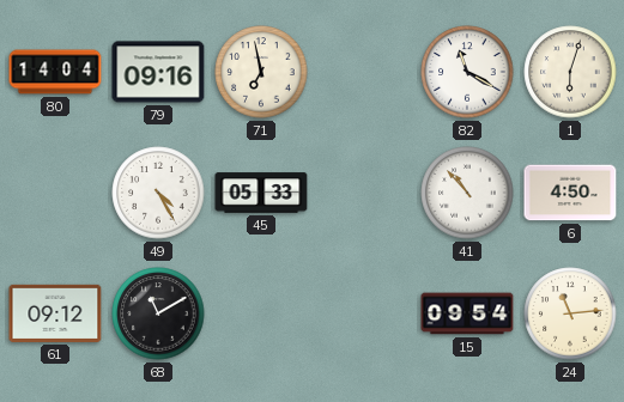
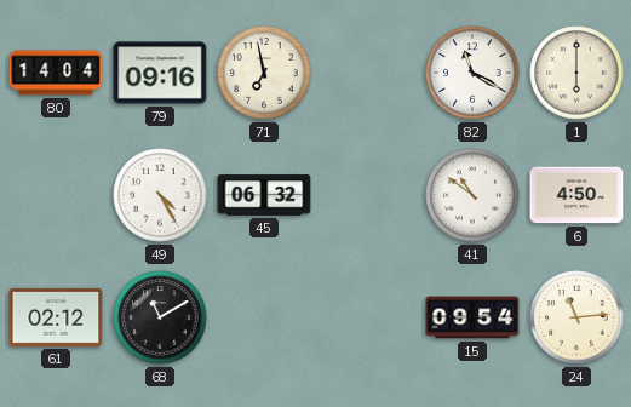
1: 6:03 -> 6:00 (576, 73)
45: 05:33 -> 06:32 (264, 195)
41: 10:53 -> 10:51 (472, 195)
61: 09:12 -> 02:12 (56, 317)
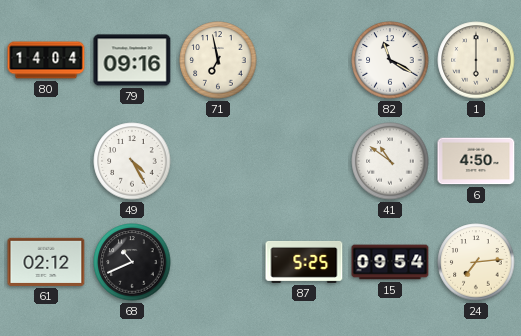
45: 06:32 -> none (264, 195)
68: 11:10 -> 10:41 (132, 262)
87: none -> 5:25 (304, 262)
24: 11:14 -> 7:14 (476, 262)
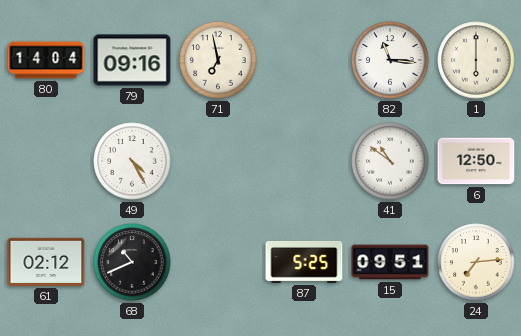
82: 11:20 -> 11:16 (390, 60)
6: 4:50 -> 12:50 (476, 161)
15: 09:54 -> 09:51 (390, 262)
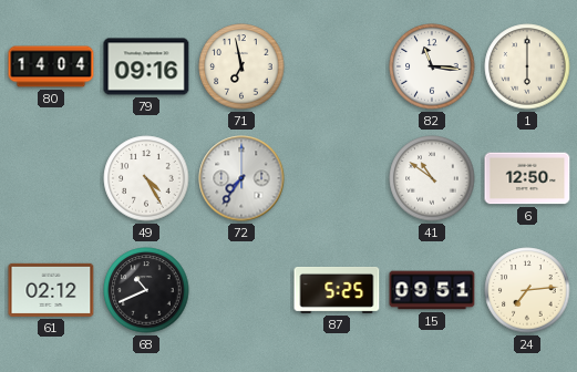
72: none -> 7:36 (241, 178)
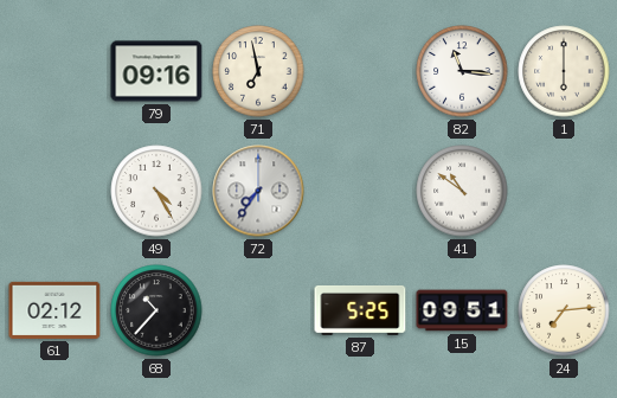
80: 14:04 -> none (51, 66)
6: 12:50 -> none (527, 178)
68: 10:41 -> 10:37 (156, 310)
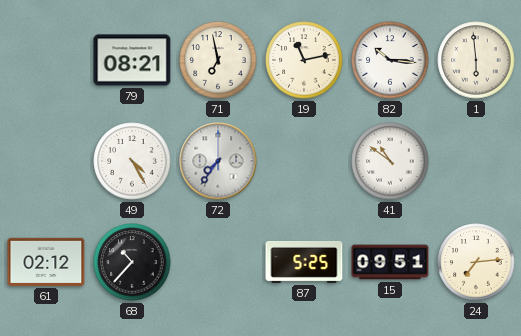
79: 09:16 -> 08:21 (132, 60)
19: none -> 11:13 (304, 60)
82: 11:16 -> 10:16 (390, 60)
1: 6:00 -> 5:59 (476, 60)
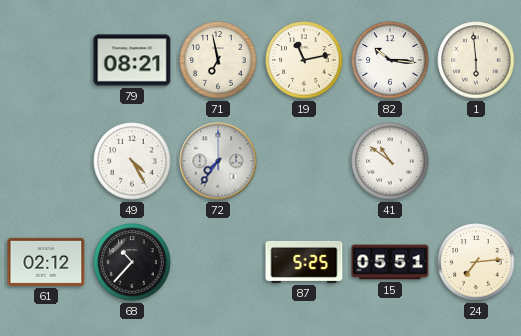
15: 09:51 -> 05:51 (390, 262)
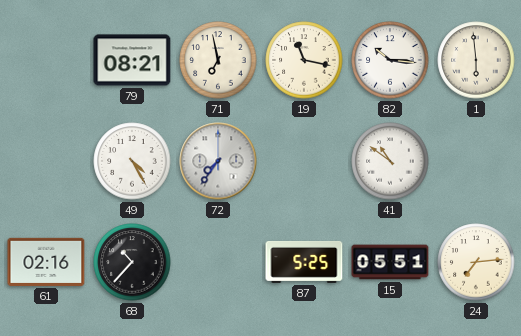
19: 11:13 -> 11:17 (304, 60)
61: 02:12 -> 02:16 (46, 262)
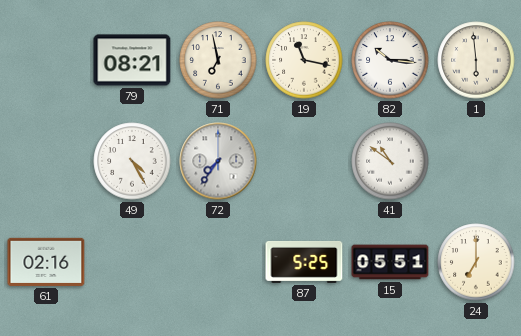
68: 10:37 -> none (132, 262)
24: 7:14 -> 7:00 (476, 262)
